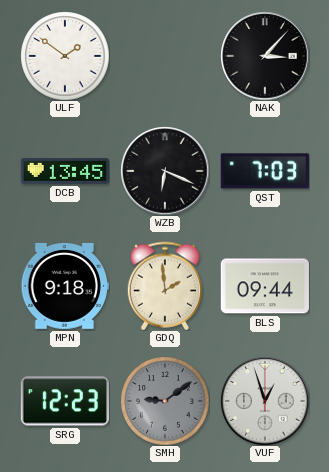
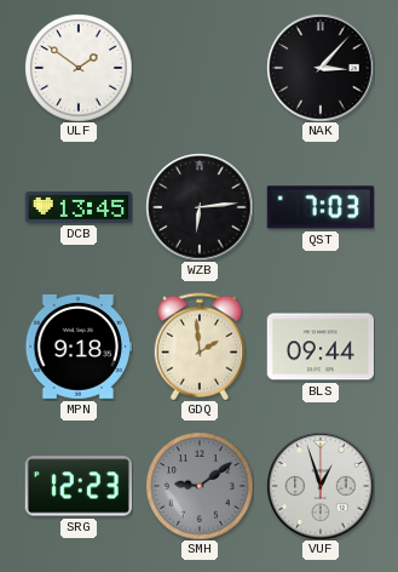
WZB: 6:19 -> 6:14 (200, 207)
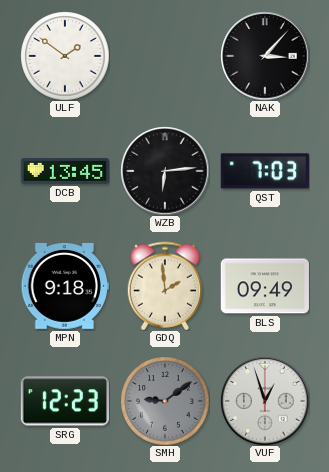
BLS: 09:44 -> 09:49 (265, 286)
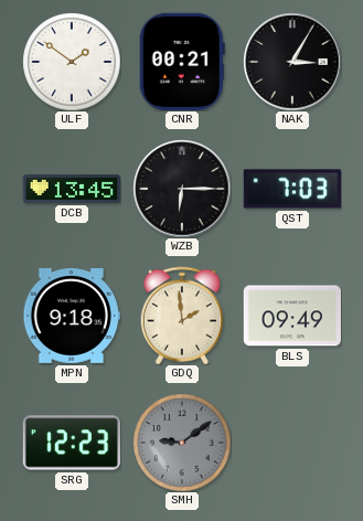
CNR: none -> 00:21 (182, 62)
NAK: 3:07 -> 3:05 (292, 62)
WZB: 6:14 -> 6:15 (182, 189)
VUF: 12:57 -> none (265, 401)
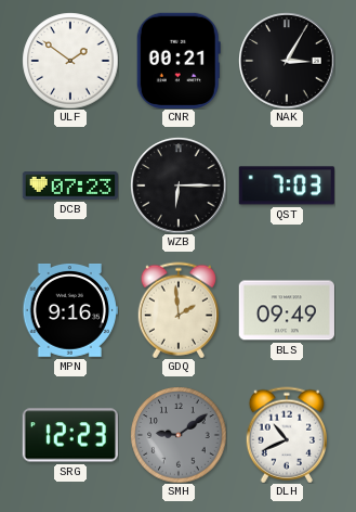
DCB: 13:45 -> 07:23 (69, 185)
MPN: 9:18 -> 9:16 (70, 311)
DLH: none -> 10:41 (286, 435)
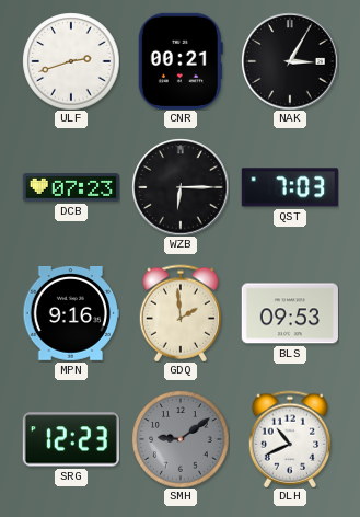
ULF: 1:51 -> 2:42 (71, 61)
BLS: 09:49 -> 09:53 (290, 313)
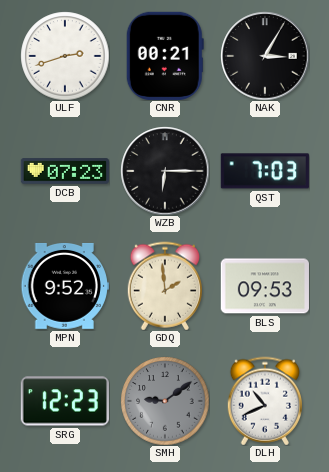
MPN: 9:16 -> 9:52 (65, 287)
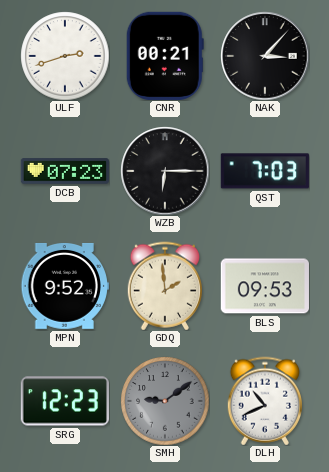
NAK: 3:05 -> 3:07 (265, 56)
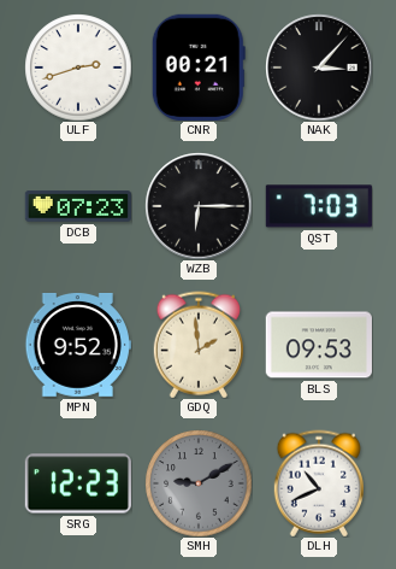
SMH: 9:09 -> 9:10 (199, 483)
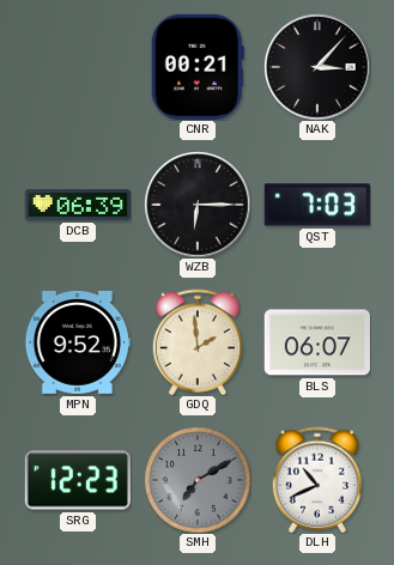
ULF: 2:42 -> none (78, 68)
DCB: 07:23 -> 06:39 (77, 205)
BLS: 09:53 -> 06:07 (317, 342)
SMH: 9:10 -> 7:10 (198, 480)
